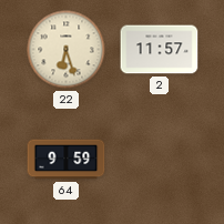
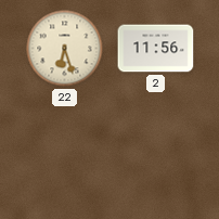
2: 11:57 -> 11:56 (156, 49)
64: 9:59 -> none (67, 160)
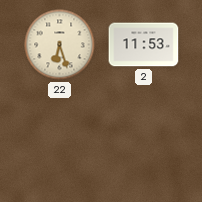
2: 11:56 -> 11:53 (144, 45)
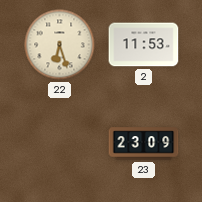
23: none -> 23:09 (144, 144)
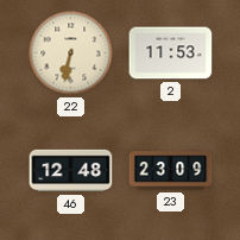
22: 6:27 -> 6:32 (71, 53)
46: none -> 12:48 (71, 171)
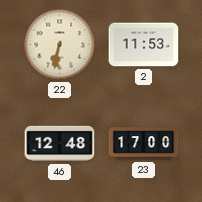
23: 23:09 -> 17:00 (144, 144)
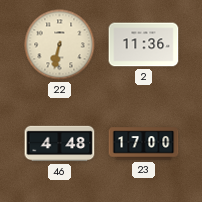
2: 11:53 -> 11:36 (144, 45)
46: 12:48 -> 4:48 (60, 144)
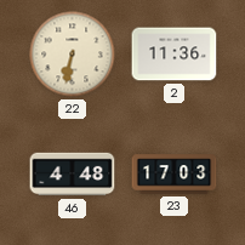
23: 17:00 -> 17:03 (175, 175)
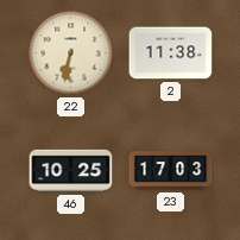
2: 11:36 -> 11:38 (171, 53)
46: 4:48 -> 10:25 (71, 171)
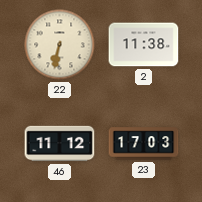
46: 10:25 -> 11:12 (60, 144)
